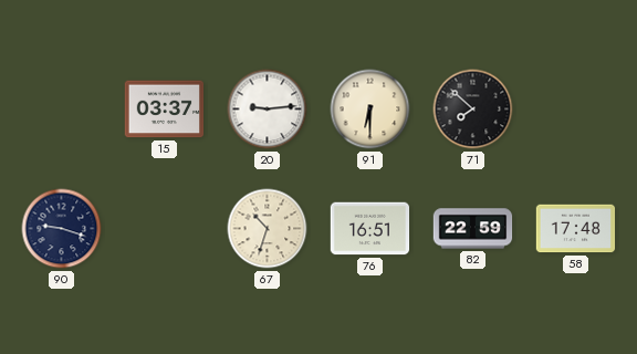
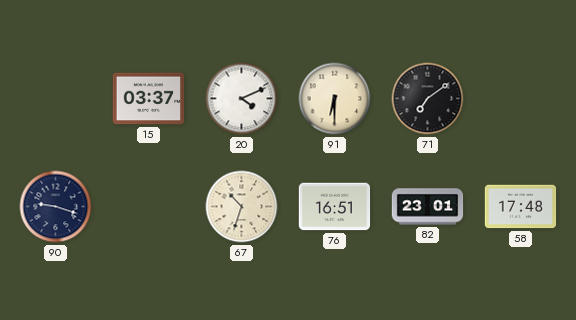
20: 9:14 -> 4:11 (242, 99)
71: 7:52 -> 7:09 (428, 99)
82: 22:59 -> 23:01 (428, 207)
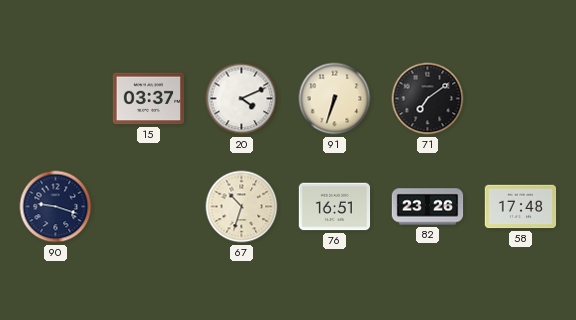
91: 6:30 -> 6:33 (335, 99)
82: 23:01 -> 23:26 (428, 207)
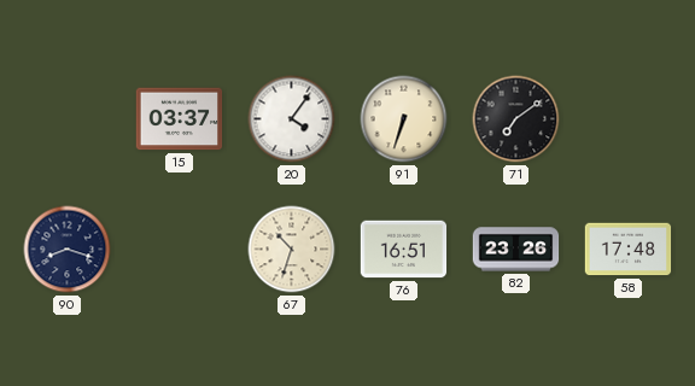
20: 4:11 -> 4:06 (292, 119)
90: 9:18 -> 8:18 (68, 250)
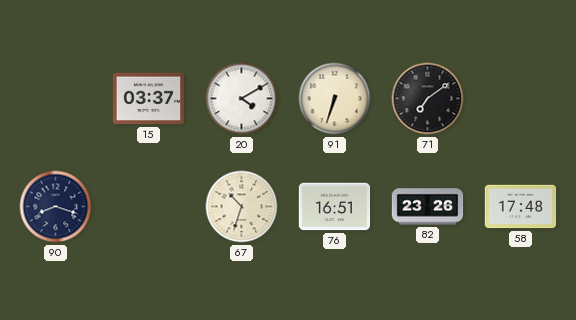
20: 4:06 -> 4:10 (242, 99)
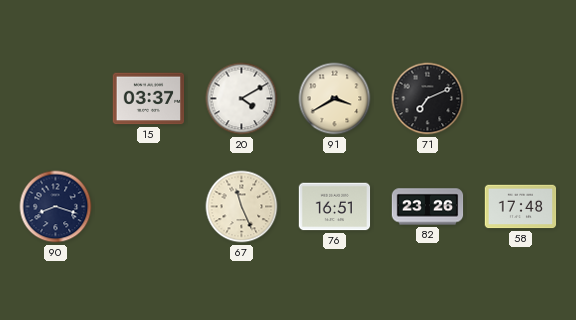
91: 6:33 -> 3:40 (335, 99)
71: 7:09 -> 7:11 (428, 99)
67: 10:33 -> 11:26 (242, 207)
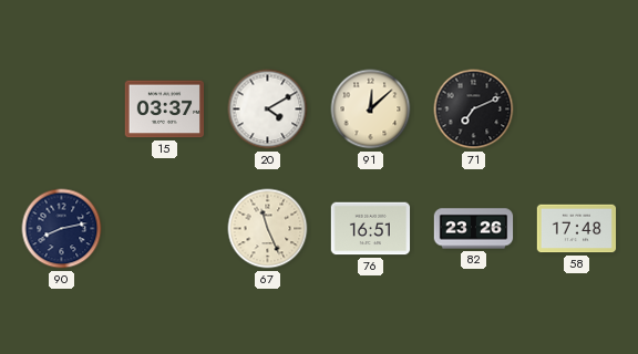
91: 3:40 -> 12:08 (371, 110)
90: 8:18 -> 8:13 (62, 229)
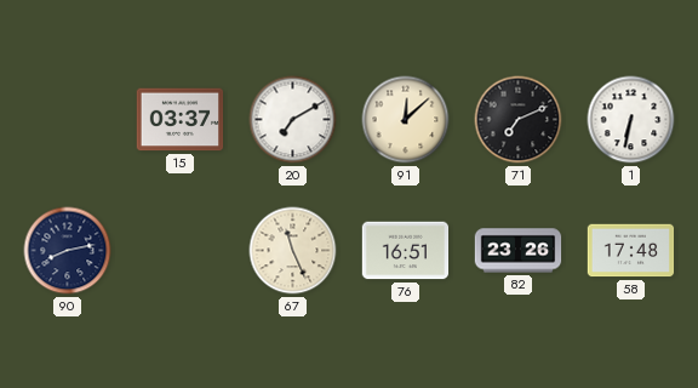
20: 4:10 -> 7:10 (293, 120)
1: none -> 6:32 (631, 120)
